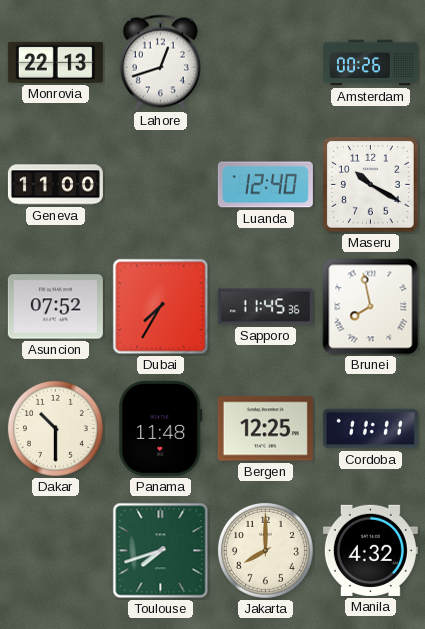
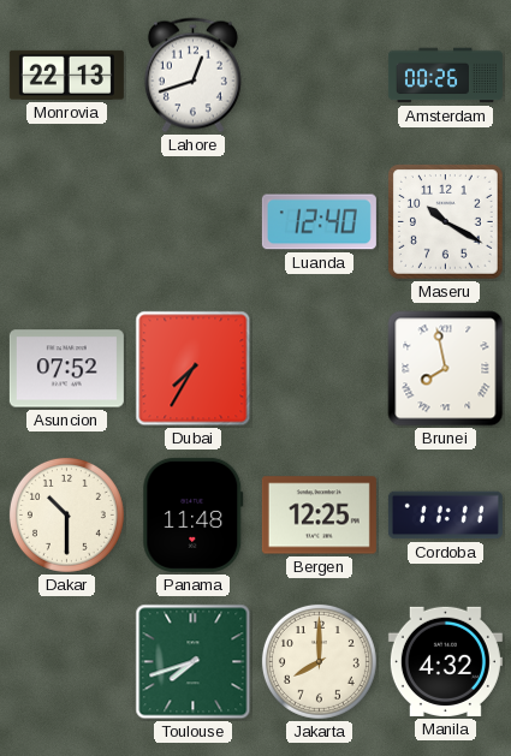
Geneva: 11:00 -> none (55, 185)
Sapporo: 11:45 -> none (265, 307)
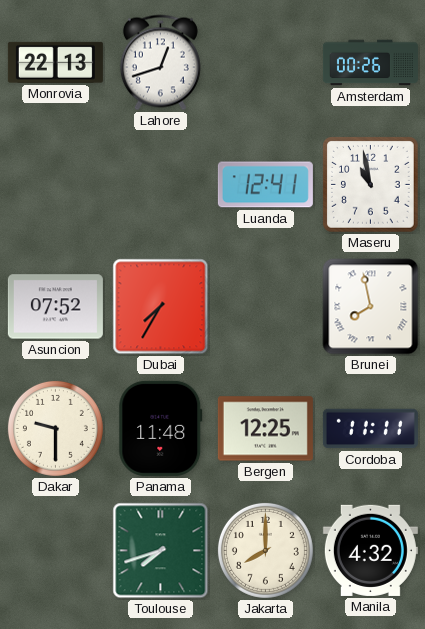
Luanda: 12:40 -> 12:41 (265, 185)
Maseru: 10:20 -> 10:58 (371, 185)
Dakar: 10:30 -> 9:30 (55, 428)
